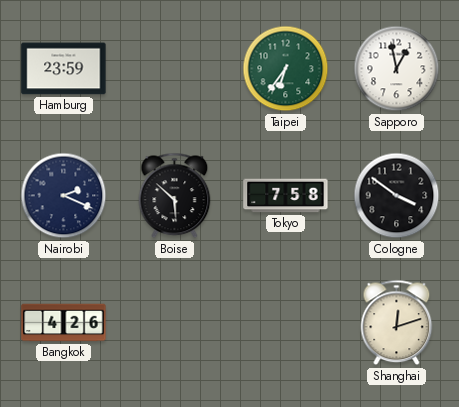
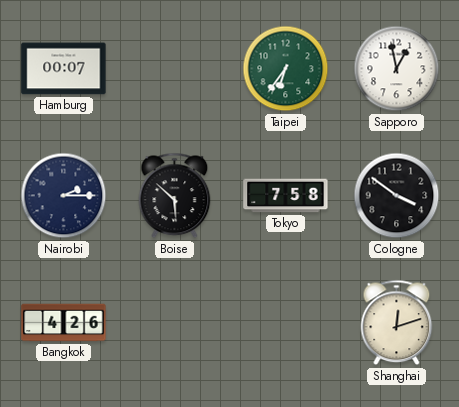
Hamburg: 23:59 -> 00:07 (64, 69)
Nairobi: 2:19 -> 2:15 (64, 196)
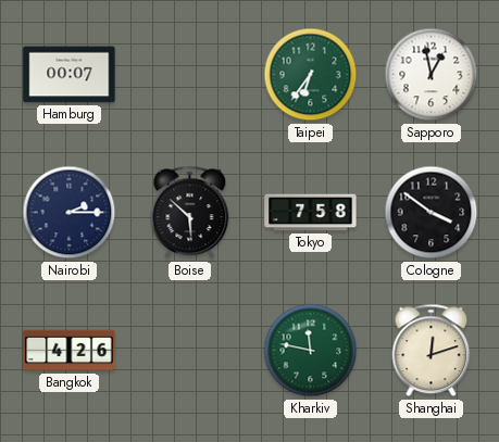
Kharkiv: none -> 11:47 (311, 351)
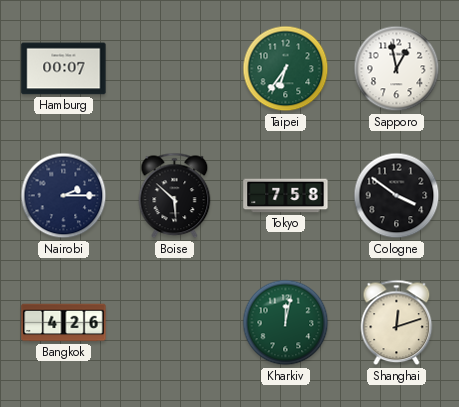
Kharkiv: 11:47 -> 12:02 (286, 323)
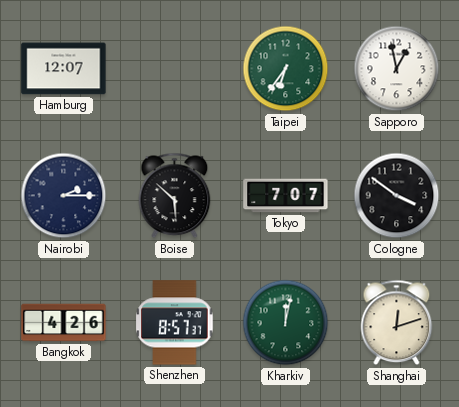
Hamburg: 00:07 -> 12:07 (64, 69)
Tokyo: 7:58 -> 7:07 (286, 196)
Shenzhen: none -> 8:57 (175, 323)
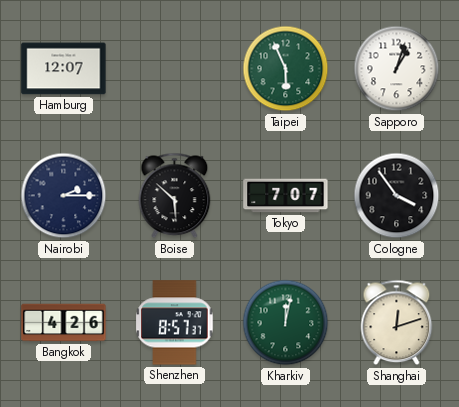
Taipei: 6:36 -> 5:56 (286, 69)
Sapporo: 12:58 -> 1:03 (397, 69)
Cologne: 3:51 -> 3:54 (397, 196)
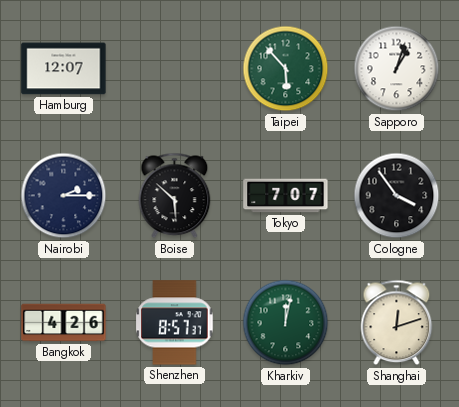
Taipei: 5:56 -> 5:53 (286, 69)
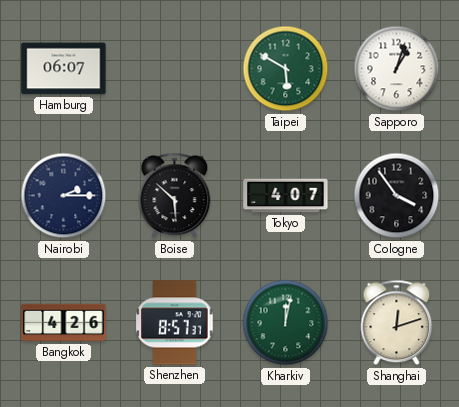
Hamburg: 12:07 -> 06:07 (64, 69)
Taipei: 5:53 -> 5:50 (286, 69)
Tokyo: 7:07 -> 4:07 (286, 196)
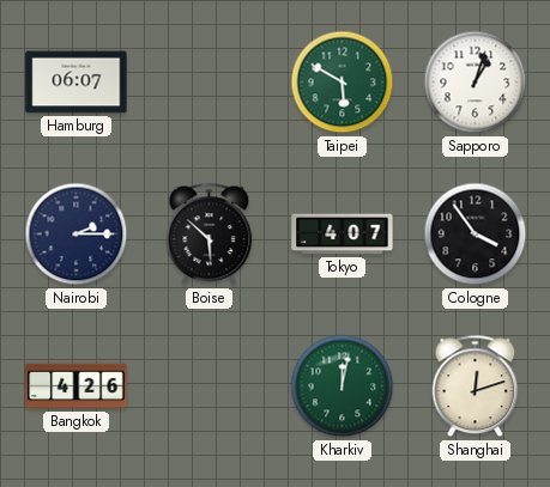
Shenzhen: 8:57 -> none (175, 323)
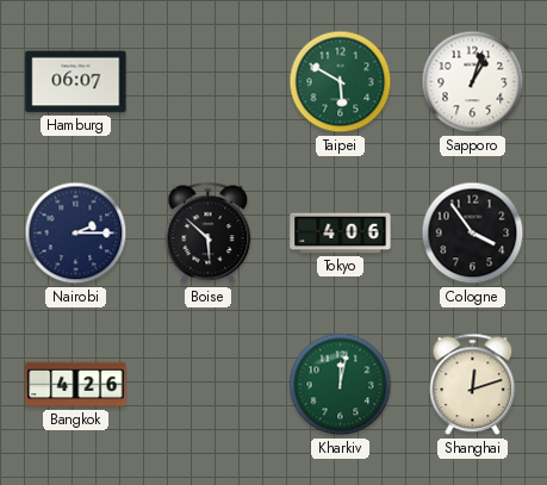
Tokyo: 4:07 -> 4:06 (341, 234)
